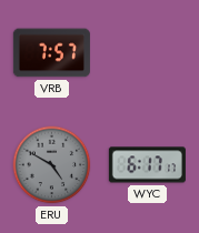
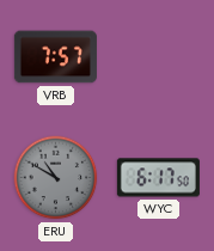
ERU: 4:50 -> 10:50 (56, 178)
WYC: 6:17:17 -> 6:17:50 (158, 178)
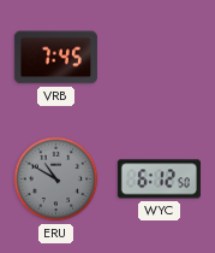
VRB: 7:57 -> 7:45 (55, 58)
WYC: 6:17 -> 6:12 (159, 180)
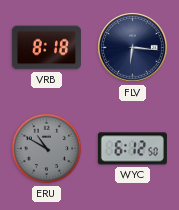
VRB: 7:45 -> 8:18 (46, 48)
FLV: none -> 6:16 (132, 47)
